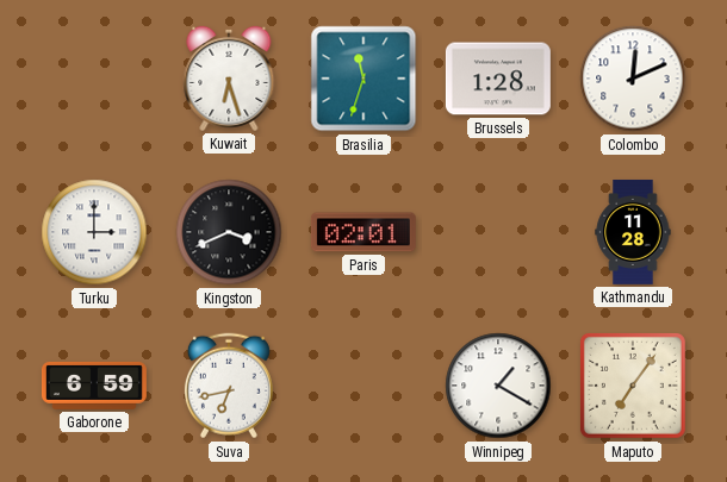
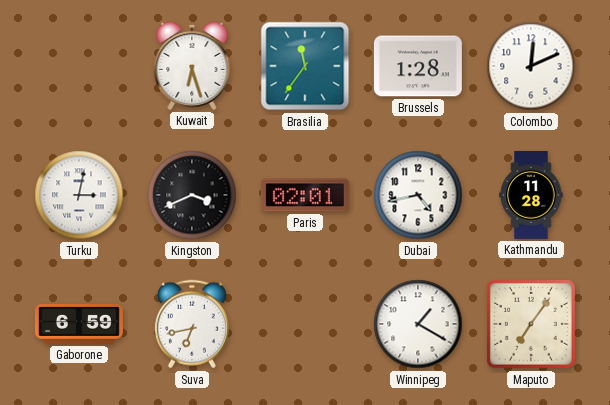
Brasilia: 11:33 -> 11:36 (305, 66)
Turku: 3:00 -> 3:02 (79, 195)
Dubai: none -> 4:43 (418, 195)
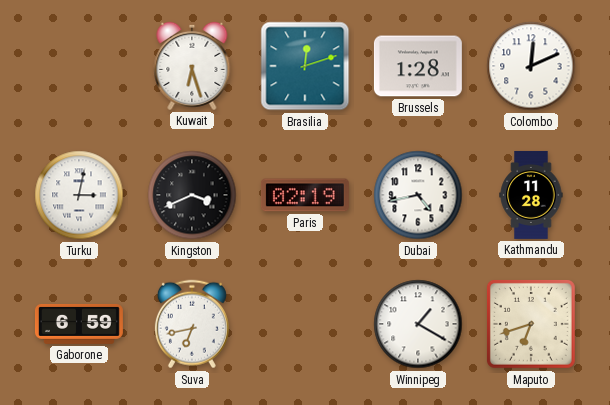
Brasilia: 11:36 -> 12:12 (305, 66)
Paris: 02:01 -> 02:19 (305, 195)
Maputo: 7:06 -> 6:42 (531, 324)
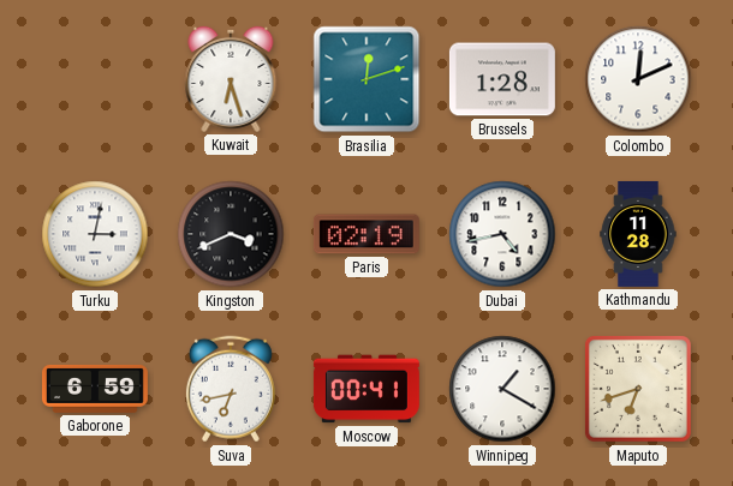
Moscow: none -> 00:41 (366, 389)
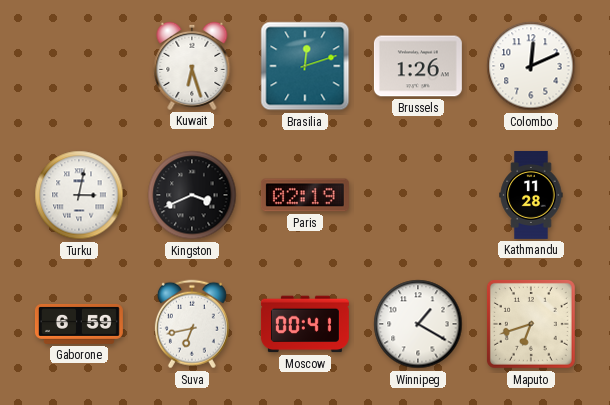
Brussels: 1:28 -> 1:26 (418, 66)
Dubai: 4:43 -> none (502, 234)
